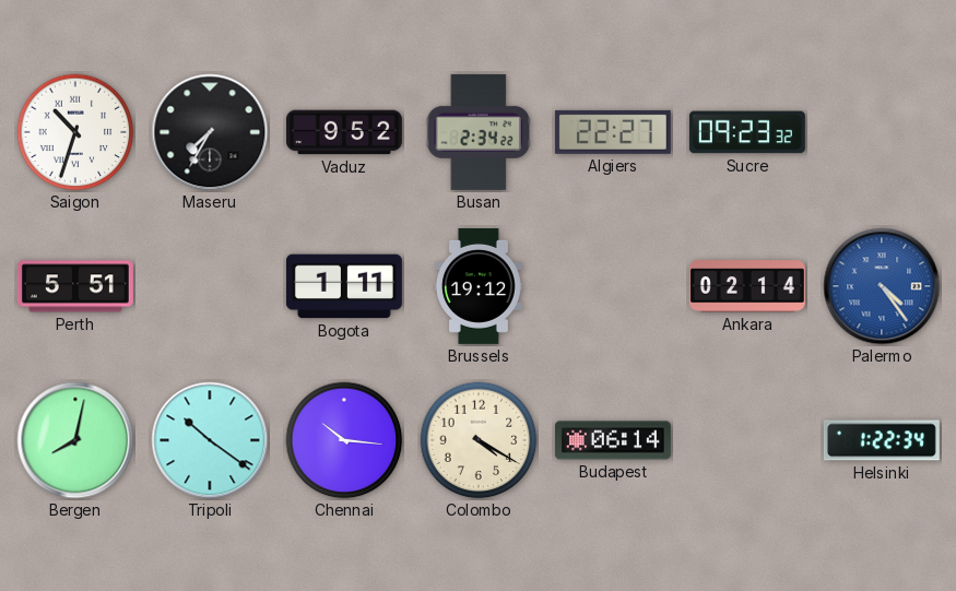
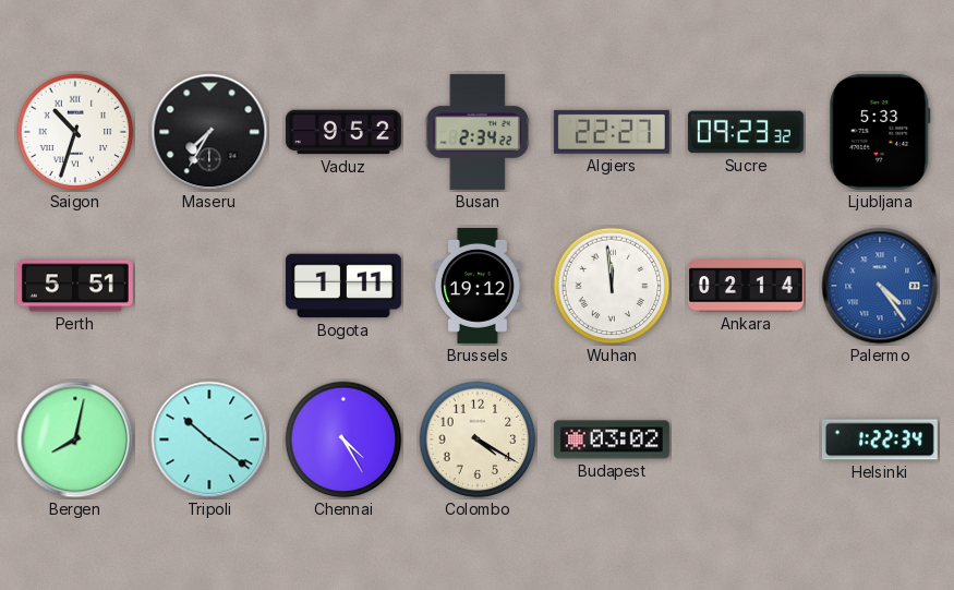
Ljubljana: none -> 5:33 (880, 132)
Wuhan: none -> 11:59 (612, 286)
Chennai: 10:16 -> 4:25 (343, 440)
Budapest: 06:14 -> 03:02 (612, 440)
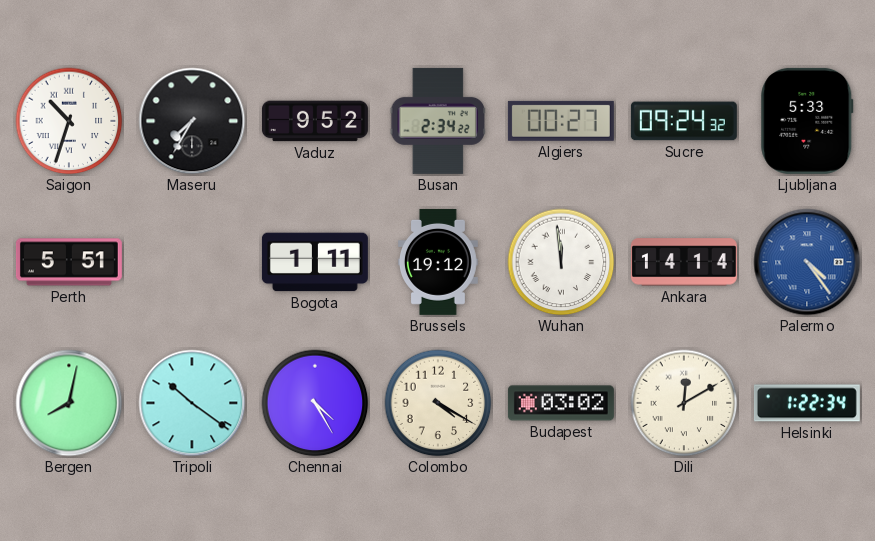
Algiers: 22:27 -> 00:27 (561, 121)
Sucre: 09:23 -> 09:24 (684, 121)
Ankara: 02:14 -> 14:14 (684, 262)
Dili: none -> 12:10 (684, 403)
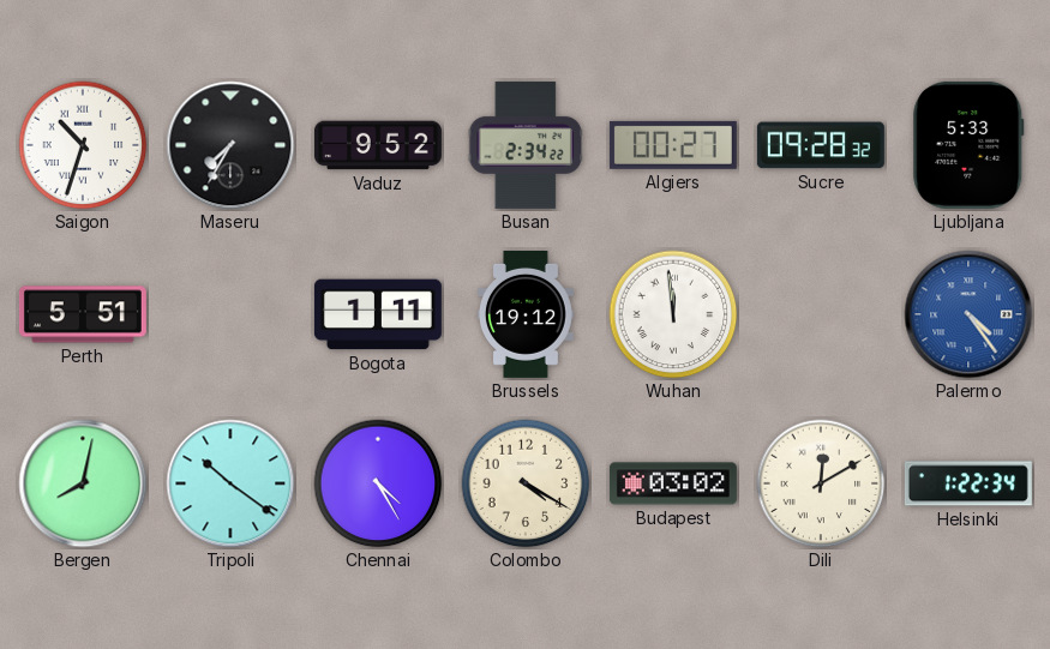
Sucre: 09:24 -> 09:28 (821, 145)
Ankara: 14:14 -> none (684, 262)
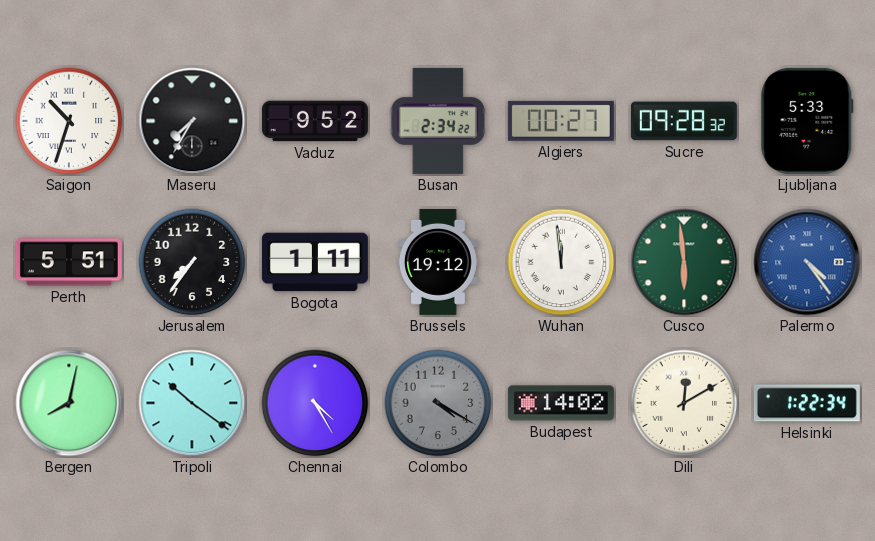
Jerusalem: none -> 7:36 (192, 262)
Cusco: none -> 5:59 (684, 262)
Colombo dial: cream -> grey (438, 403)
Budapest: 03:02 -> 14:02 (561, 403)
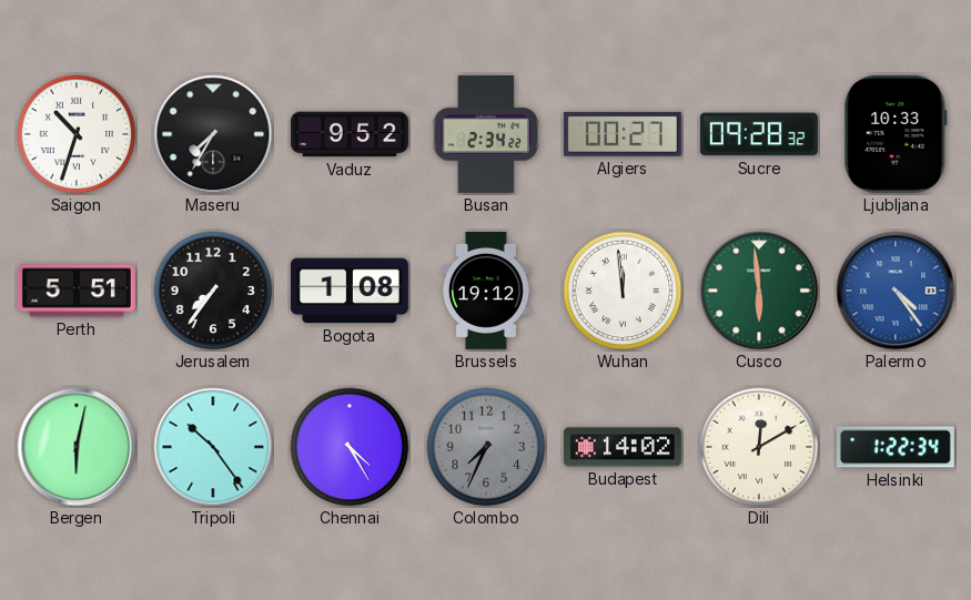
Ljubljana: 5:33 -> 10:33 (896, 134)
Bogota: 1:11 -> 1:08 (350, 291)
Bergen: 8:02 -> 6:02 (77, 447)
Tripoli: 10:21 -> 10:24 (213, 447)
Colombo: 4:20 -> 7:34 (486, 447)
